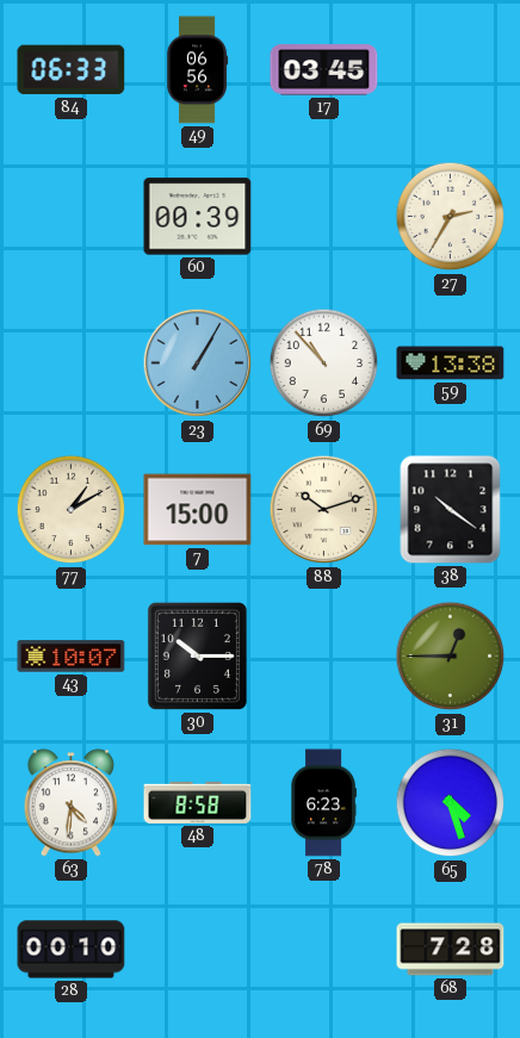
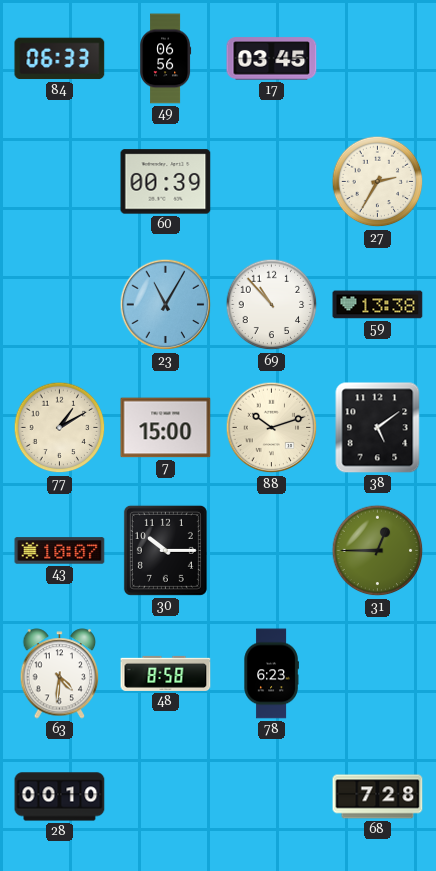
23: 1:05 -> 11:05 (166, 305)
38: 10:21 -> 5:09 (378, 428)
65: 4:27 -> none (451, 803)
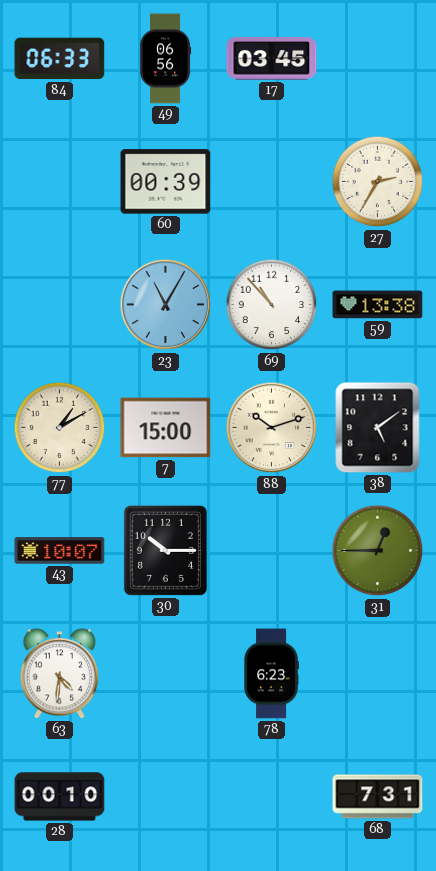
48: 8:58 -> none (166, 673)
68: 7:28 -> 7:31 (378, 797)
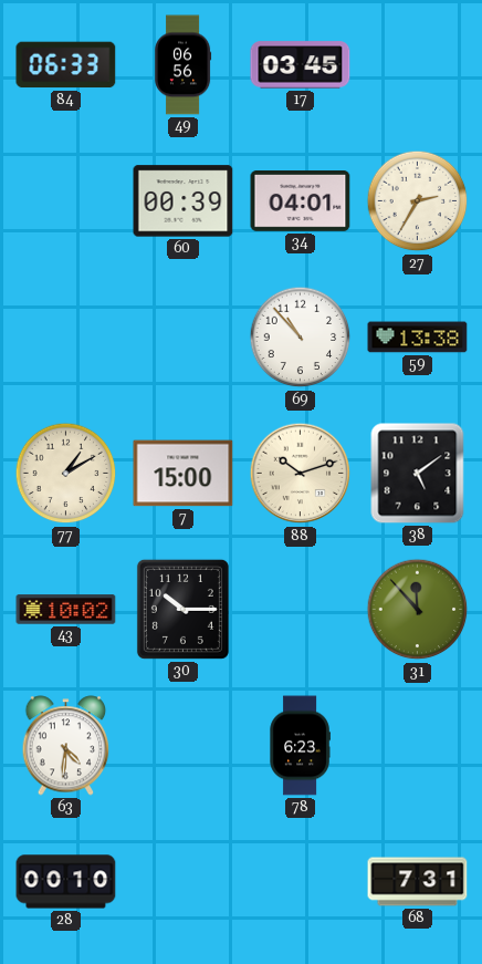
34: none -> 04:01 (301, 201)
23: 11:05 -> none (166, 305)
43: 10:07 -> 10:02 (66, 610)
31: 12:45 -> 11:53 (418, 610)
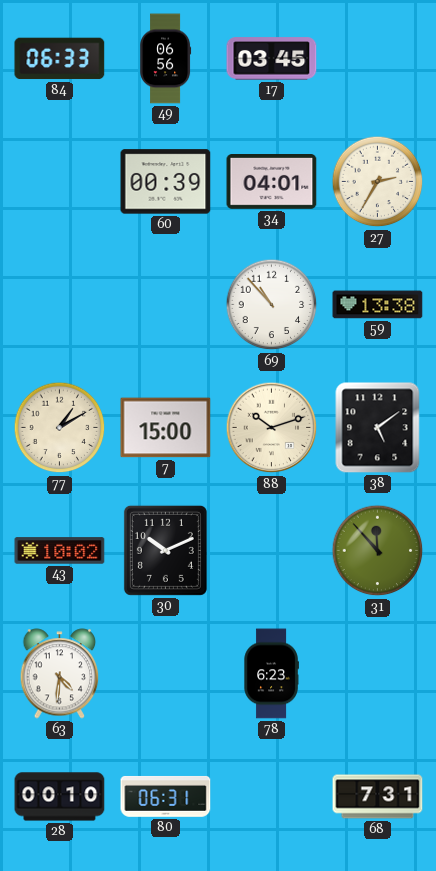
30: 10:15 -> 10:11 (165, 550)
80: none -> 06:31 (166, 796)
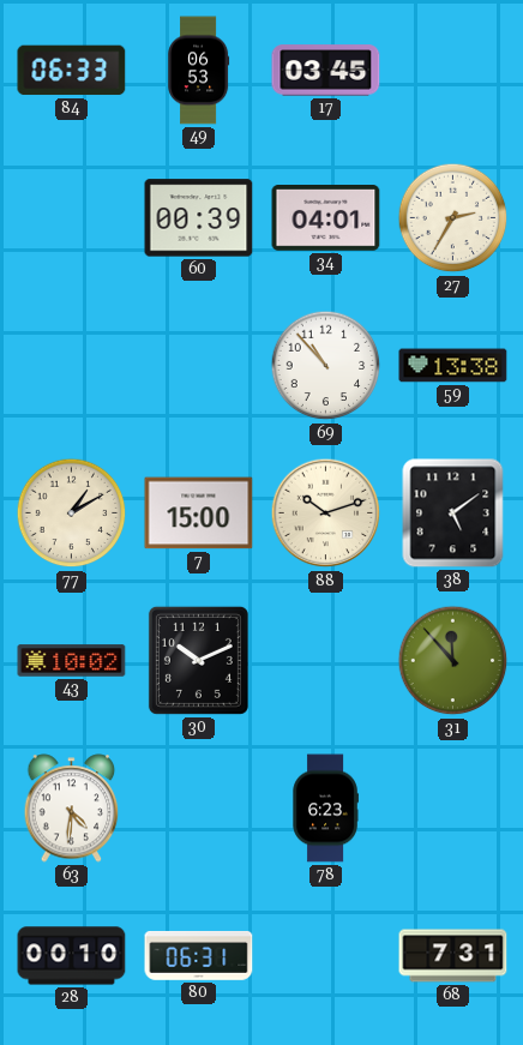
49: 06:56 -> 06:53 (199, 71)
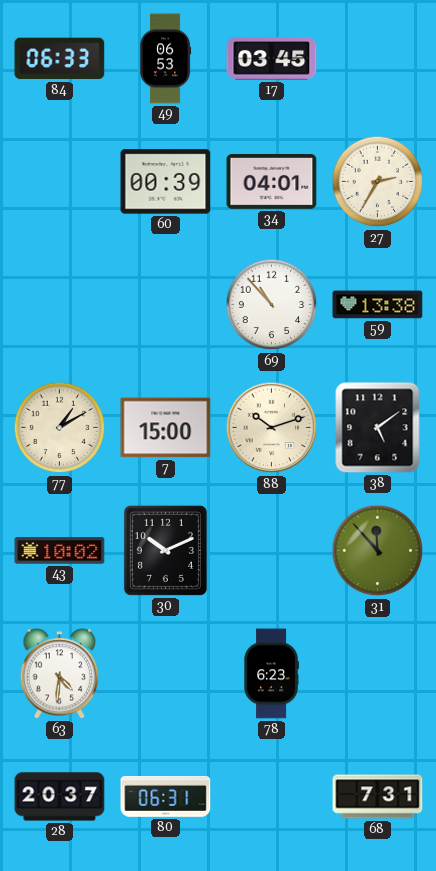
28: 00:10 -> 20:37 (60, 797)
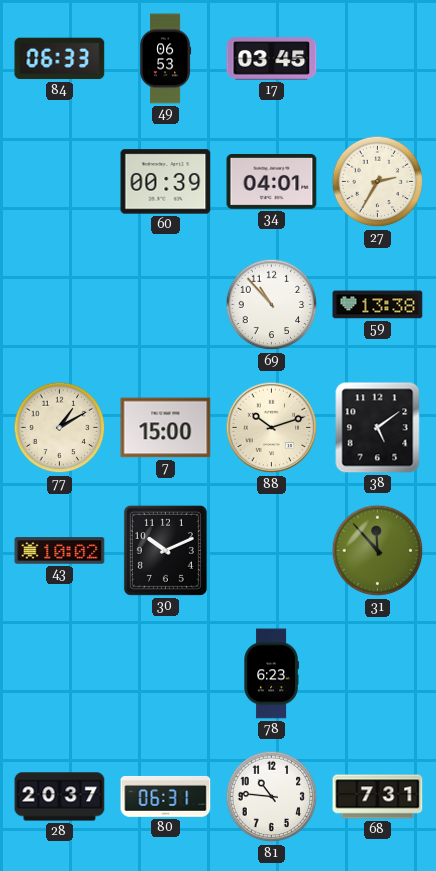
63: 4:31 -> none (60, 674)
81: none -> 10:46 (272, 797)
